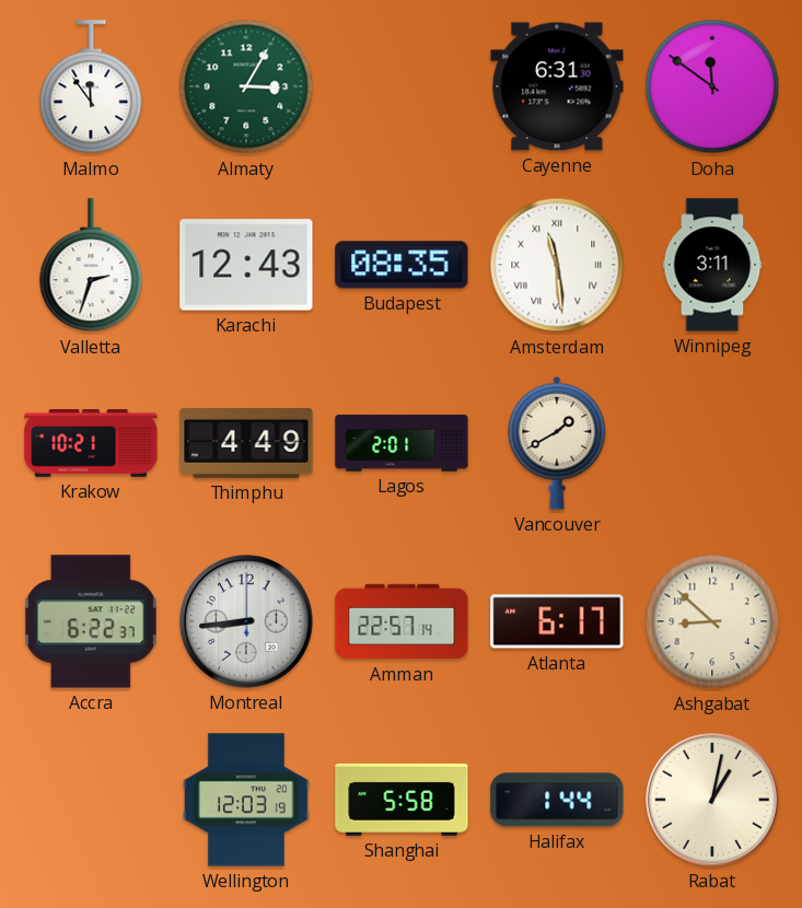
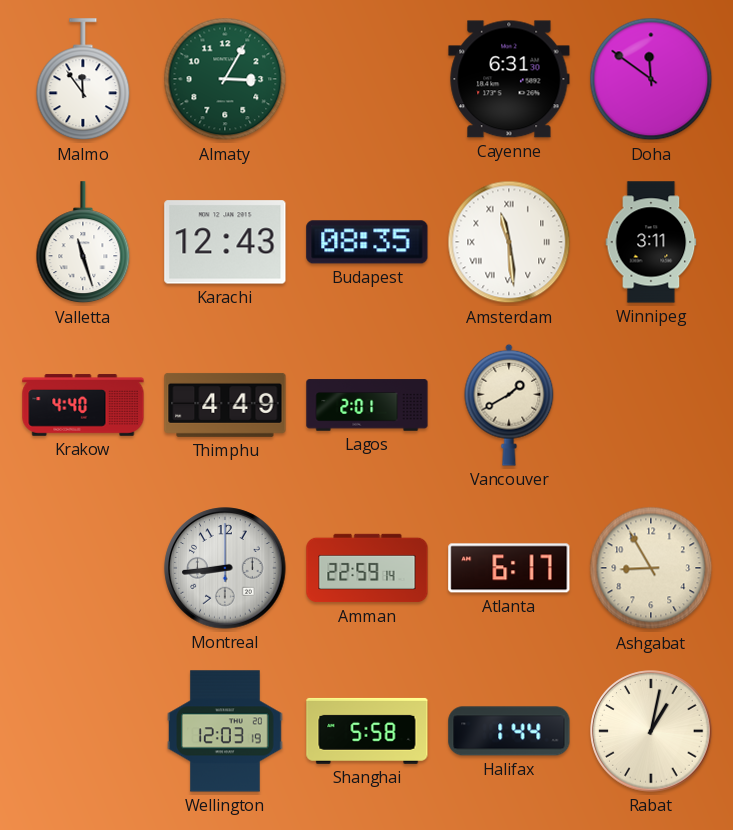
Valletta: 2:33 -> 11:27 (83, 243)
Krakow: 10:21 -> 4:40 (83, 405)
Accra: 6:22 -> none (91, 621)
Amman: 22:57 -> 22:59 (367, 568)
Ashgabat: 8:52 -> 8:55 (651, 568)
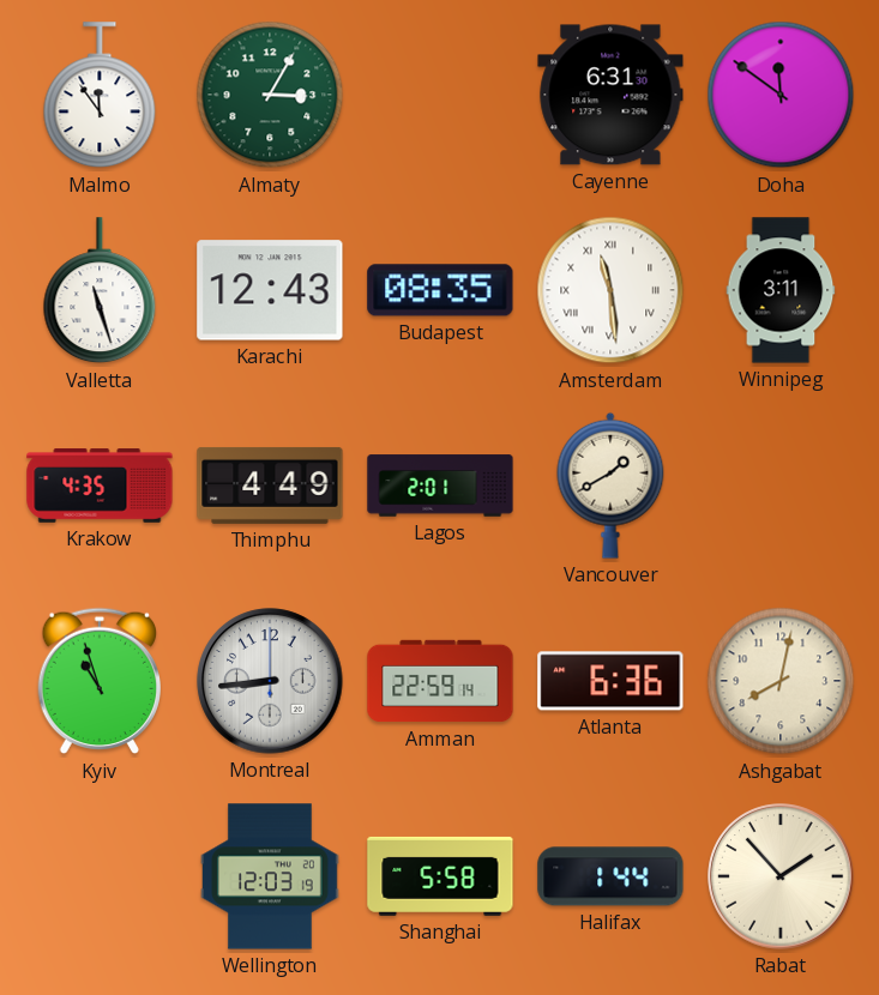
Krakow: 4:40 -> 4:35 (100, 486)
Kyiv: none -> 10:57 (98, 681)
Atlanta: 6:17 -> 6:36 (610, 681)
Ashgabat: 8:55 -> 8:02 (781, 681)
Rabat: 1:02 -> 1:53 (781, 876)
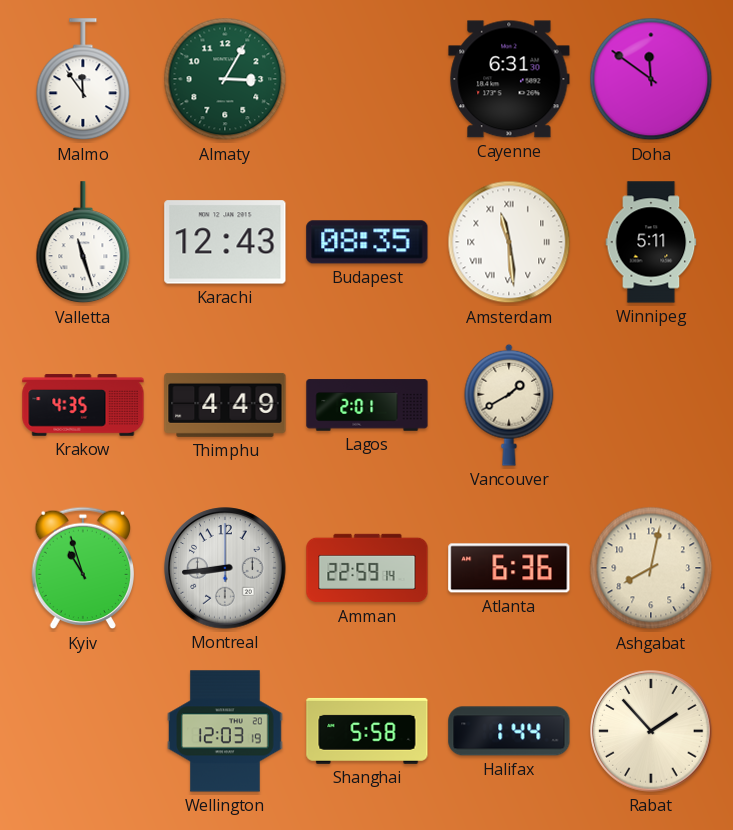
Winnipeg: 3:11 -> 5:11 (651, 242)
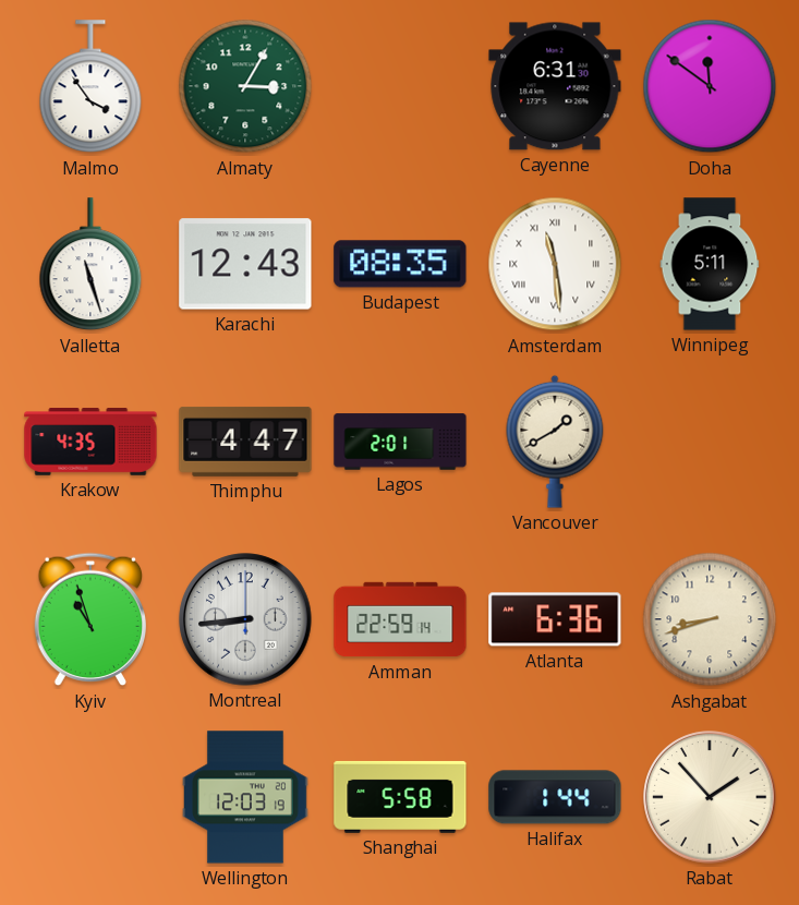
Malmo: 11:54 -> 3:54 (90, 87)
Thimphu: 4:49 -> 4:47 (245, 442)
Ashgabat: 8:02 -> 8:42 (710, 619)
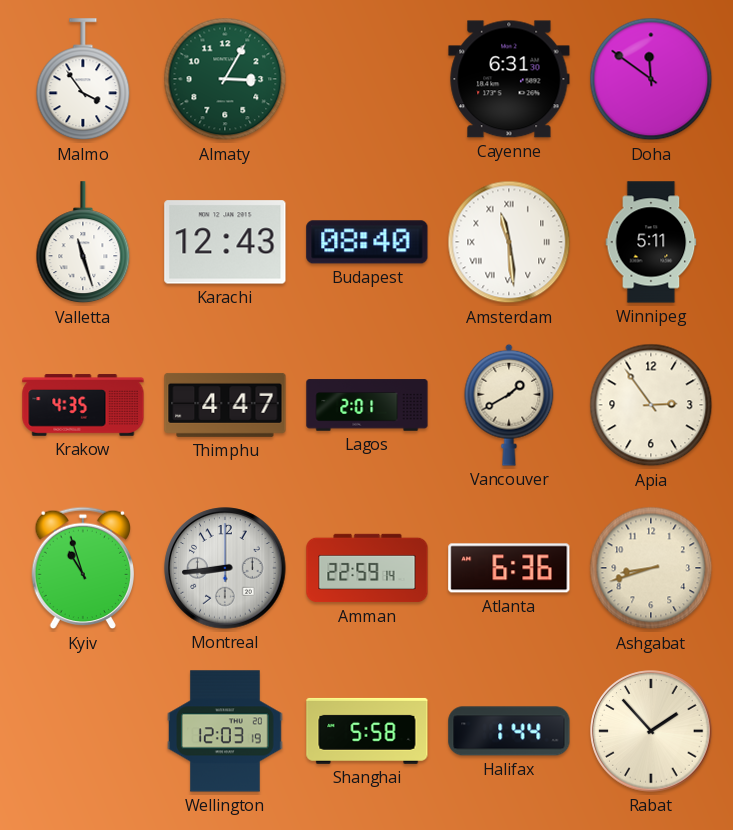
Budapest: 08:35 -> 08:40 (367, 242)
Apia: none -> 2:54 (651, 405)
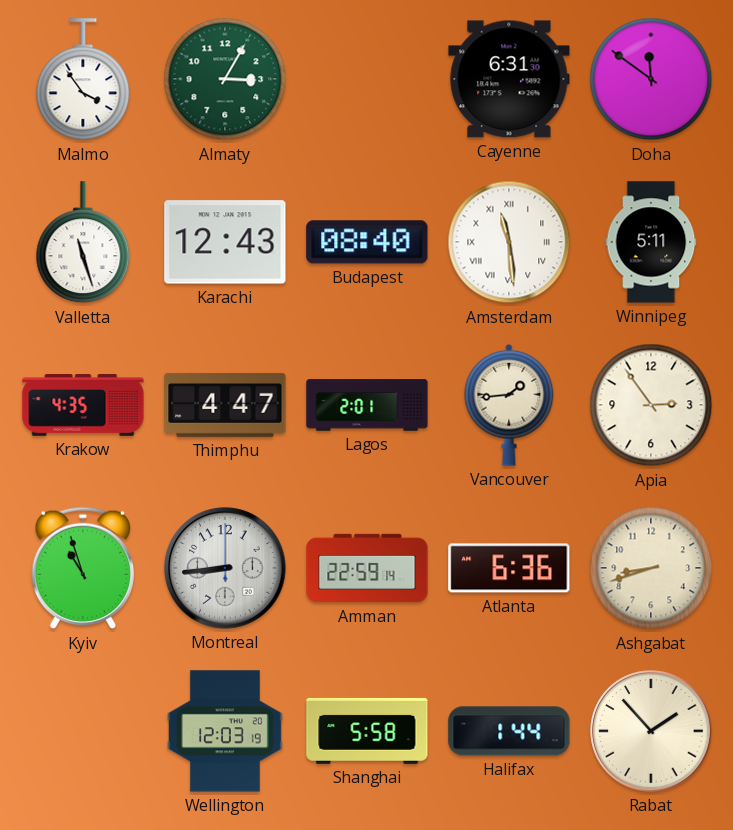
Vancouver: 1:40 -> 1:44 (509, 405)
